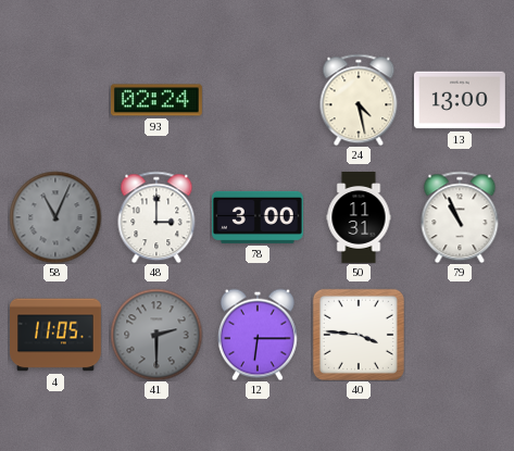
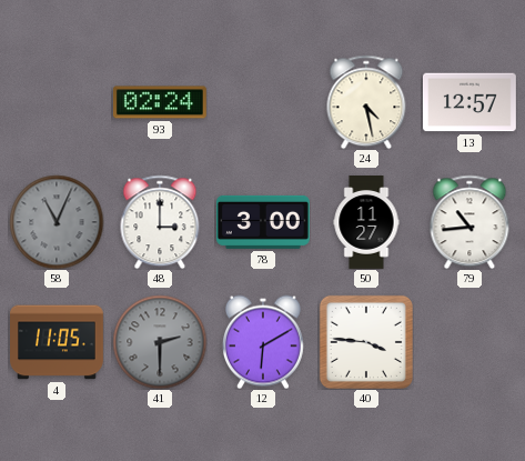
13: 13:00 -> 12:57 (470, 102)
50: 11:31 -> 11:27 (366, 223)
79: 10:56 -> 10:44 (470, 222)
12: 6:15 -> 6:10 (263, 342)
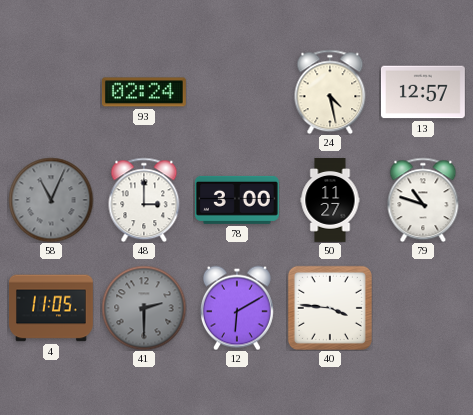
79: 10:44 -> 10:48 (423, 200)
